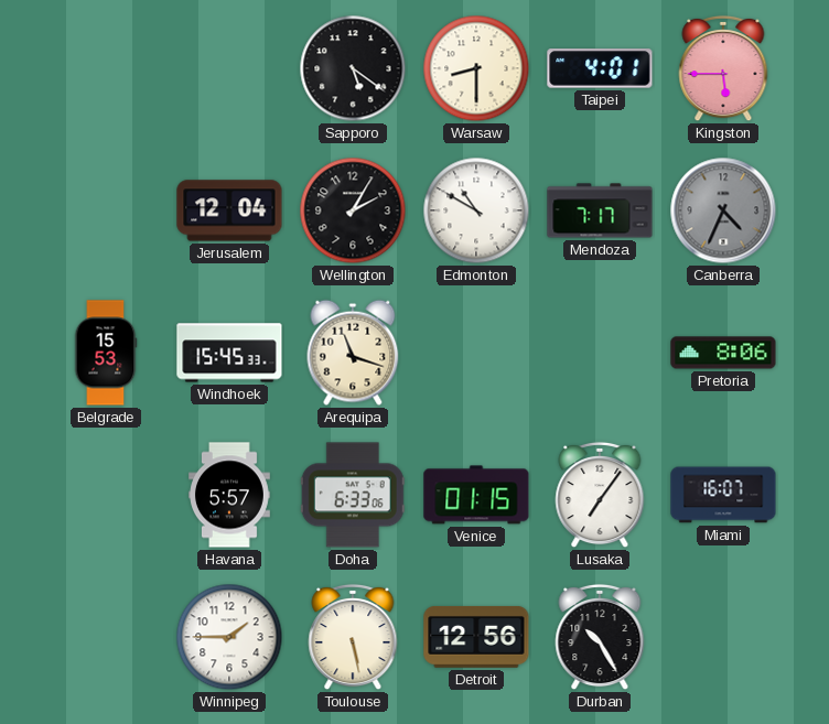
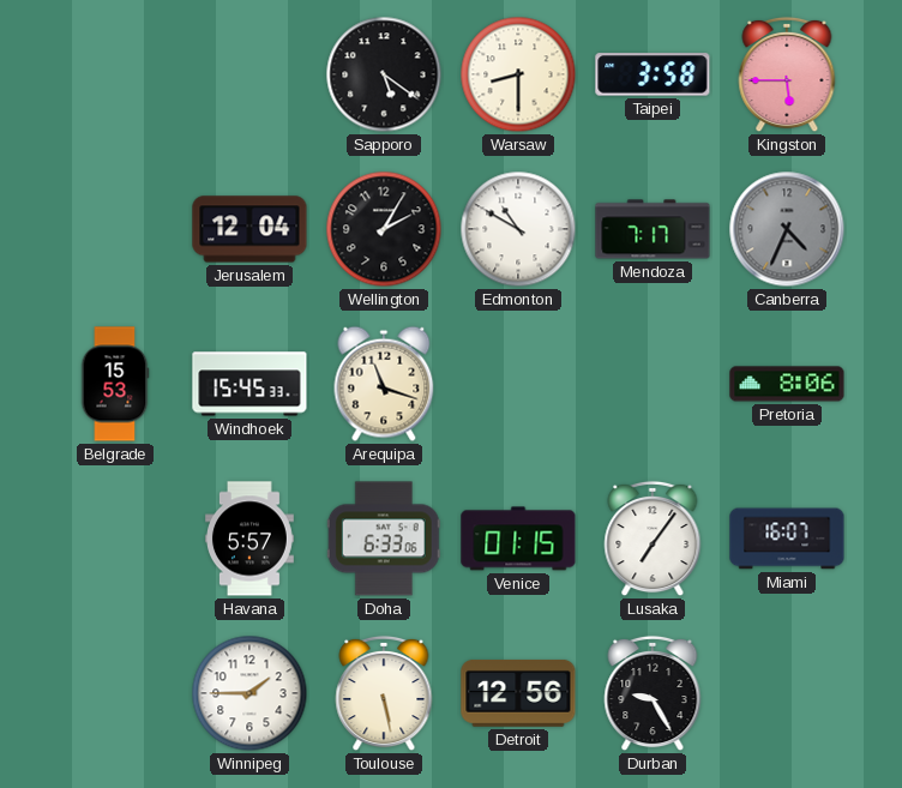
Taipei: 4:01 -> 3:58 (653, 74)
Durban: 10:25 -> 9:25 (653, 693)
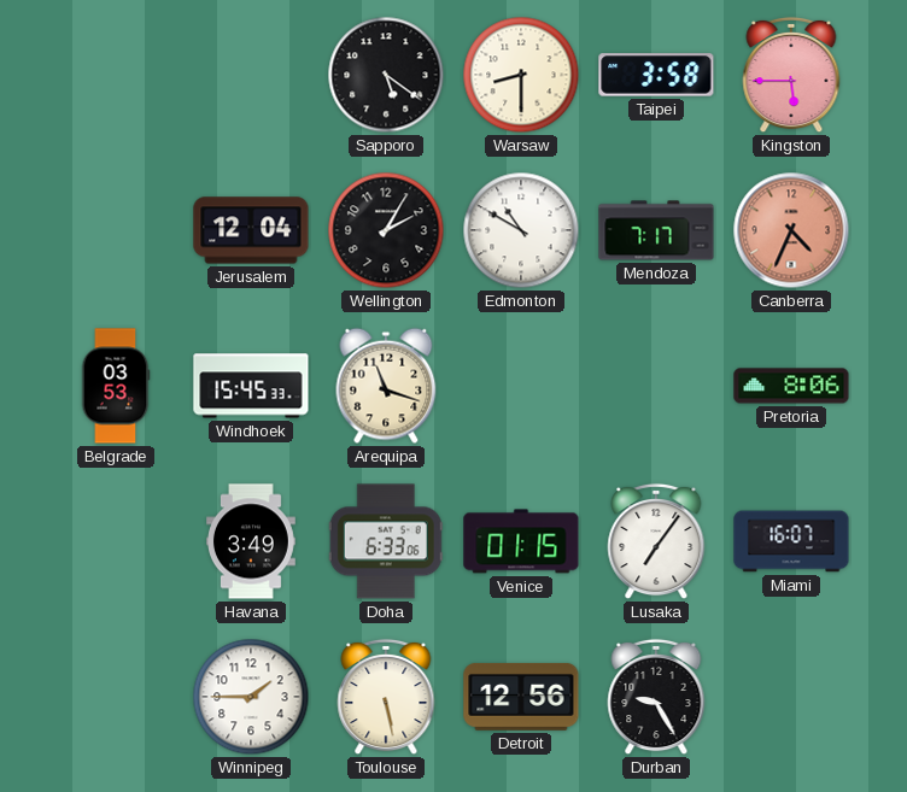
Canberra dial: grey -> salmon (791, 230)
Belgrade: 15:53 -> 03:53 (116, 386)
Havana: 5:57 -> 3:49 (252, 541)
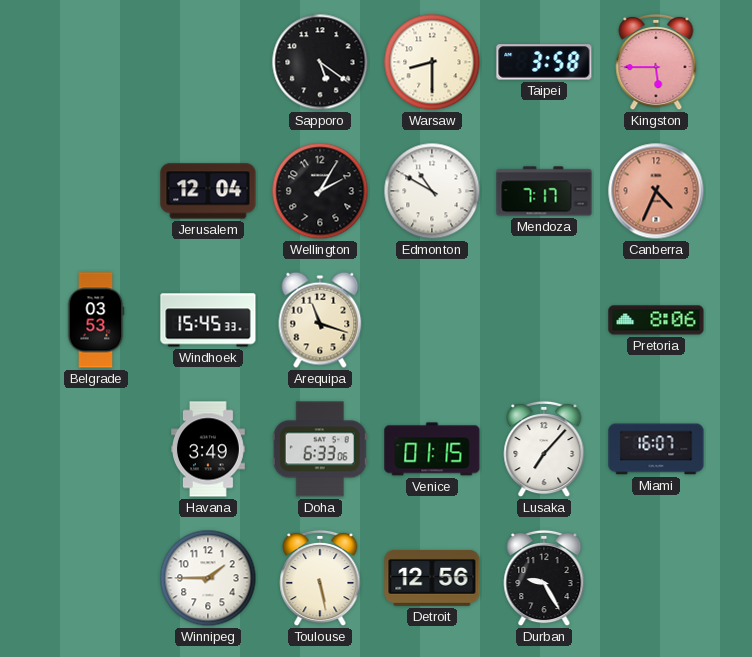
Lusaka: 7:06 -> 7:07 (544, 449)
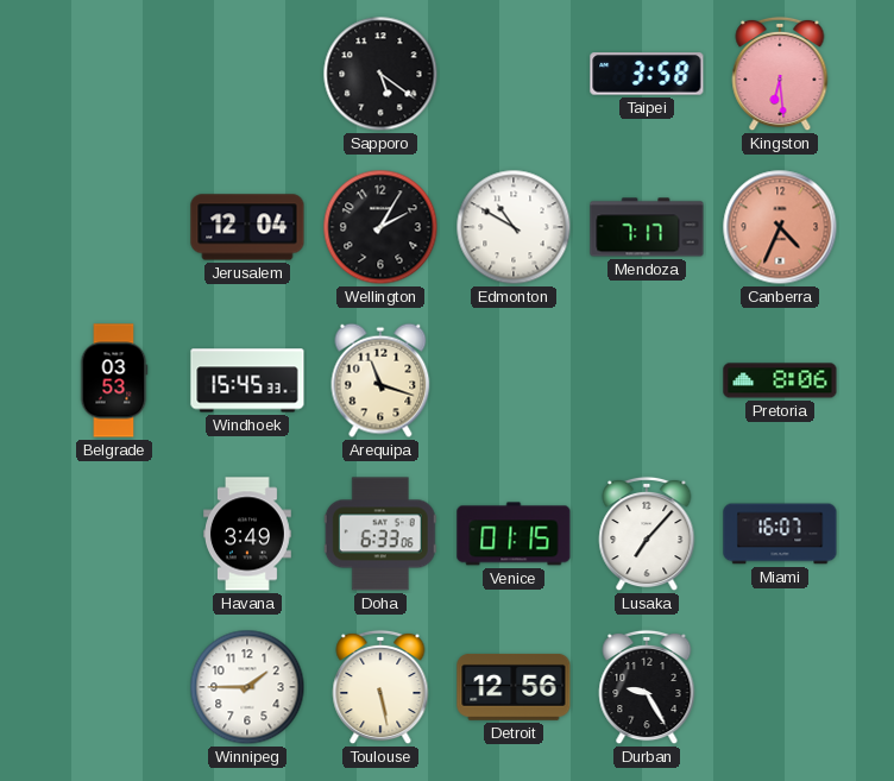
Warsaw: 8:30 -> none (432, 62)
Kingston: 5:45 -> 6:29 (780, 74)
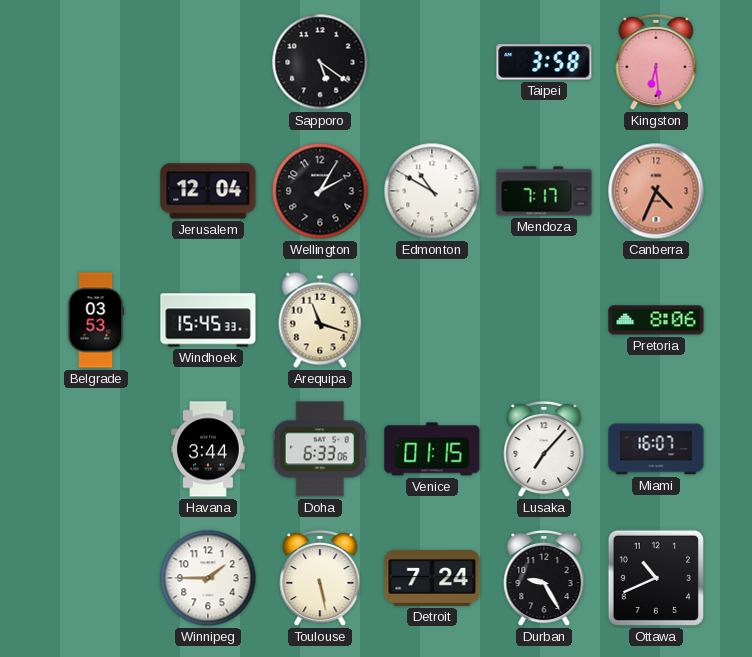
Havana: 3:49 -> 3:44 (209, 449)
Detroit: 12:56 -> 7:24 (432, 578)
Ottawa: none -> 10:41 (656, 578)
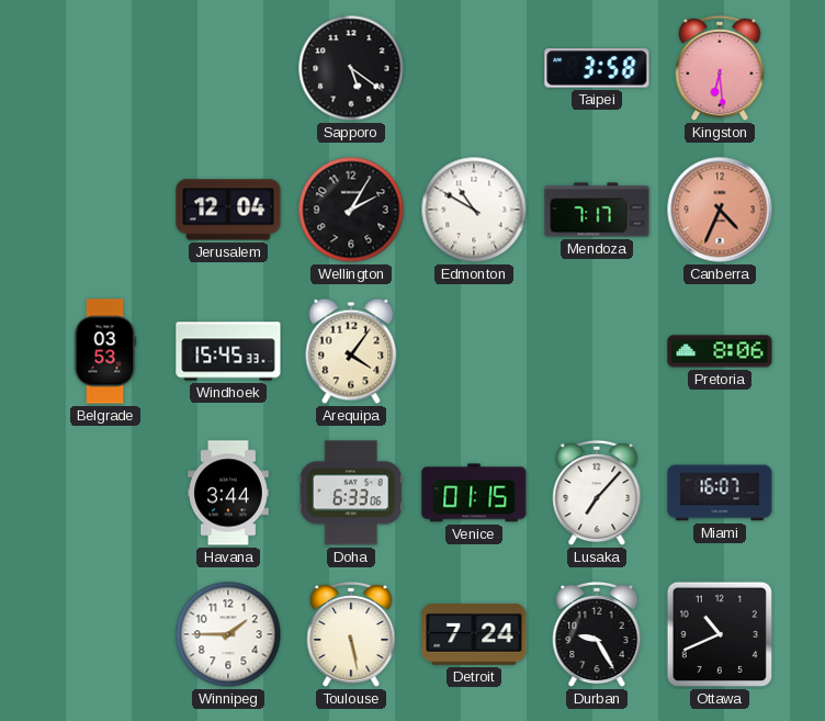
Arequipa: 11:18 -> 4:06 (351, 351)
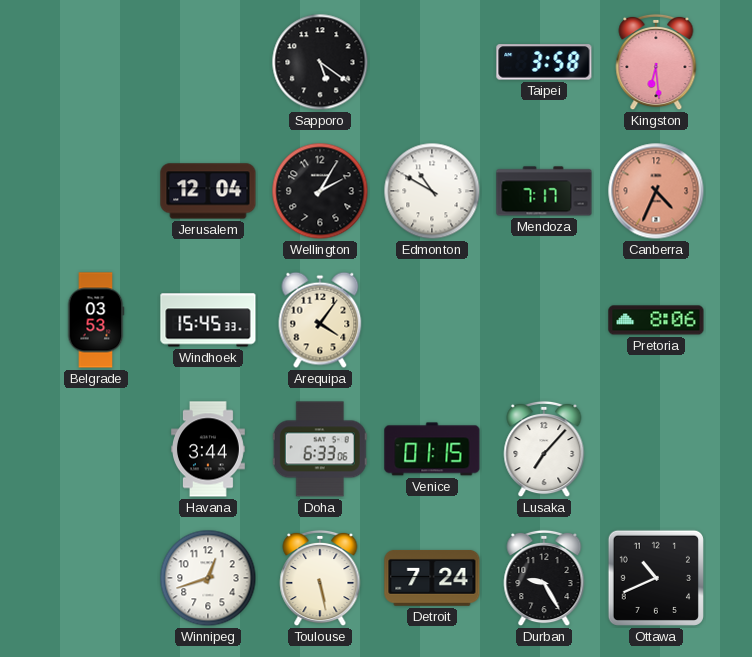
Miami: 16:07 -> none (720, 493)
Winnipeg: 1:45 -> 12:42 (208, 578)
